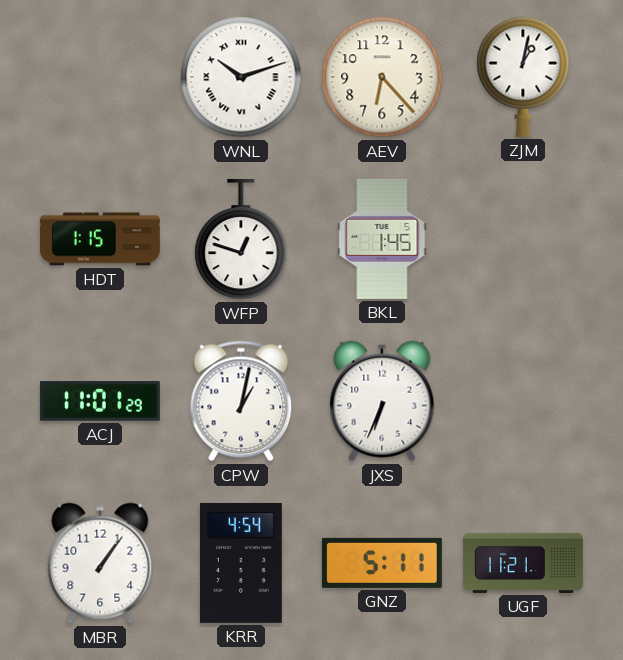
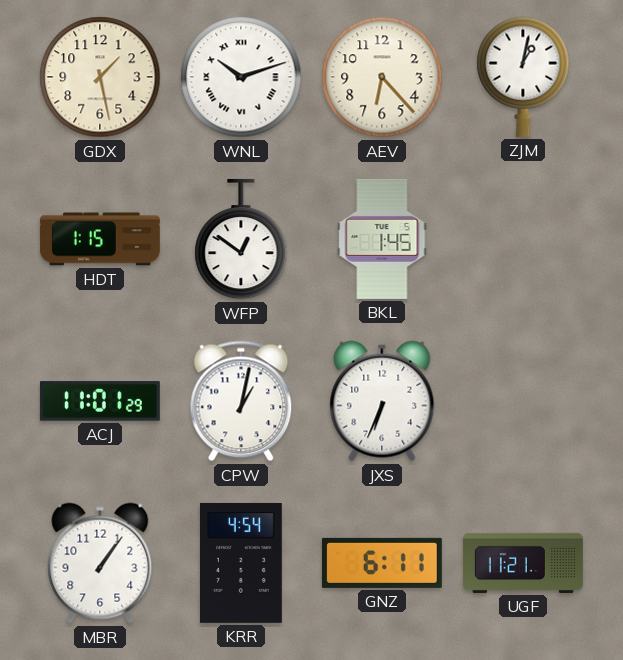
GDX: none -> 1:28 (100, 77)
WFP: 12:48 -> 12:51 (241, 239)
GNZ: 5:11 -> 6:11 (382, 563)
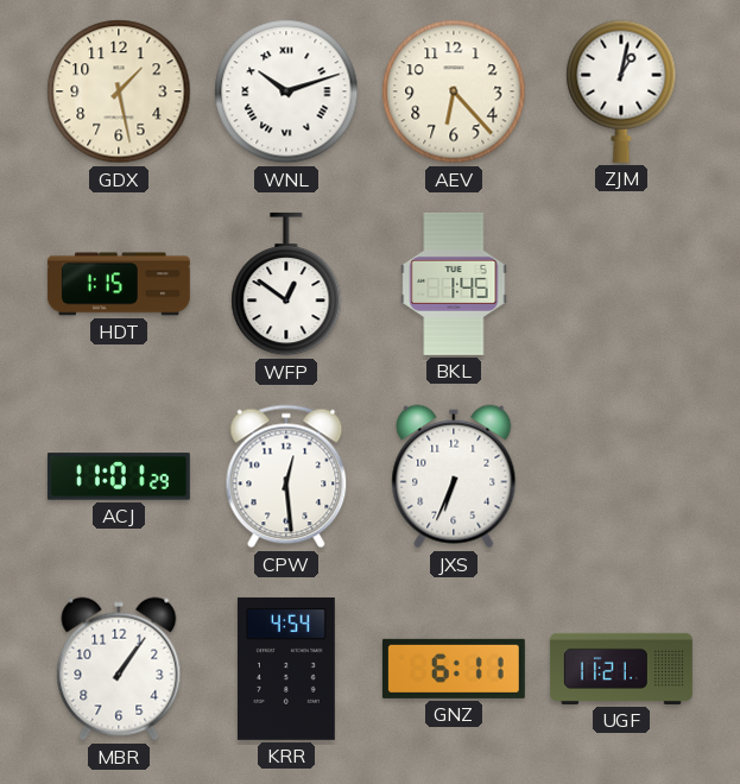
CPW: 1:02 -> 12:29 (286, 476)
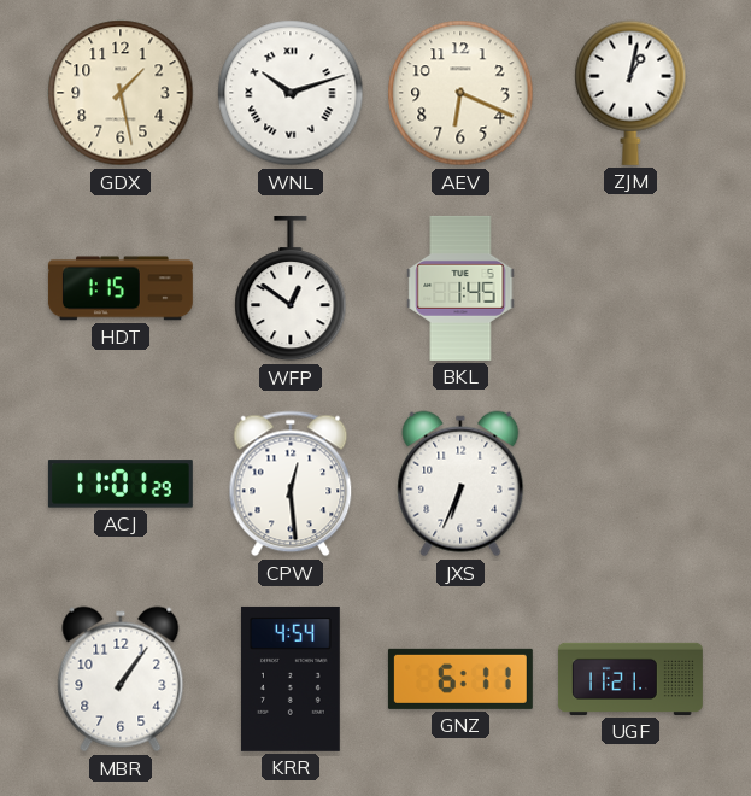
AEV: 6:23 -> 6:19 (460, 93)
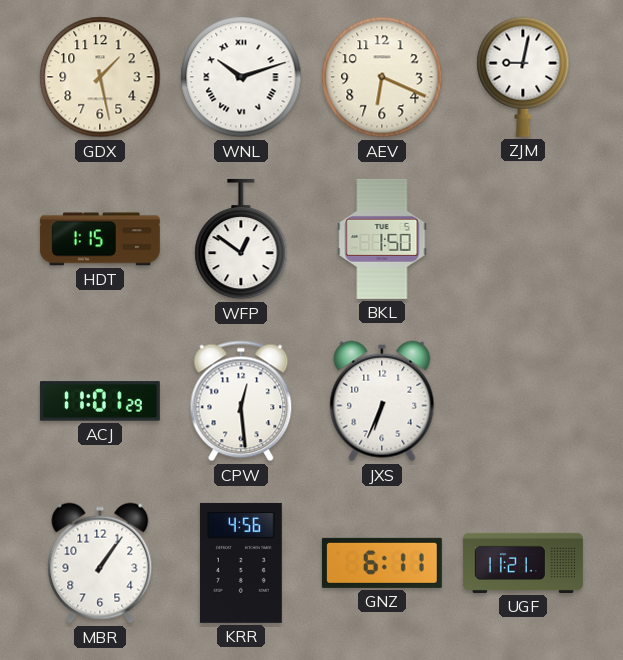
ZJM: 1:02 -> 9:02 (523, 77)
BKL: 1:45 -> 1:50 (382, 239)
KRR: 4:54 -> 4:56 (241, 563)
